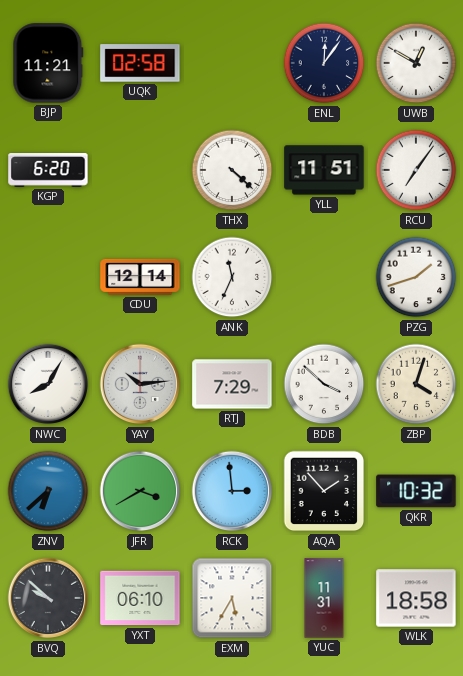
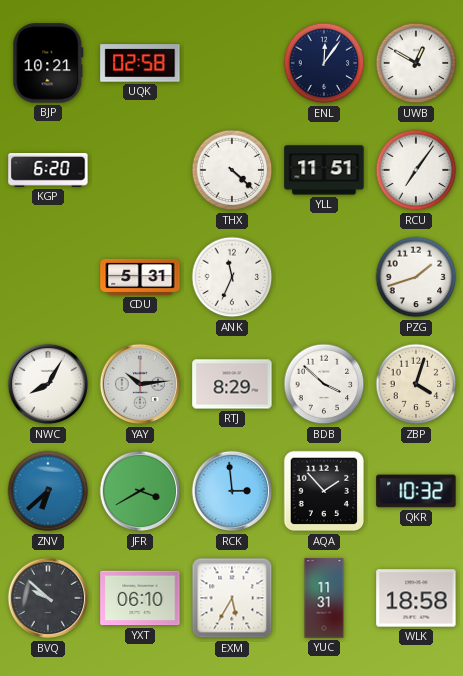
BJP: 11:21 -> 10:21 (48, 63)
CDU: 12:14 -> 5:31 (140, 277)
RTJ: 7:29 -> 8:29 (232, 384)
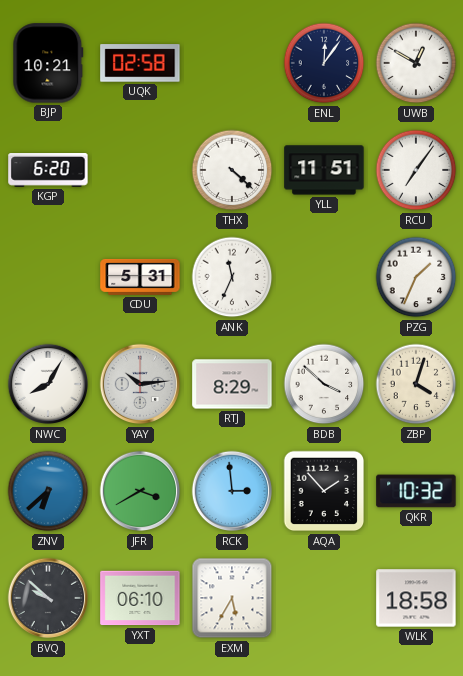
PZG: 1:42 -> 1:34 (416, 277)
YUC: 11:31 -> none (324, 598)
